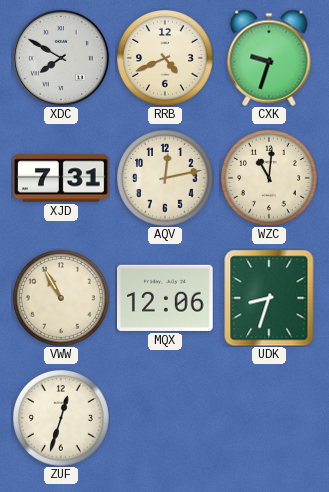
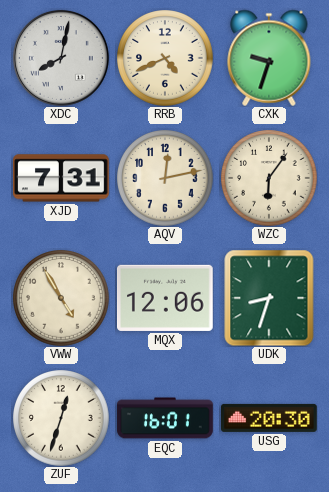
XDC: 7:50 -> 8:02 (61, 58)
WZC: 11:01 -> 6:06 (269, 178)
VWW: 10:55 -> 4:55 (61, 298)
EQC: none -> 16:01 (165, 418)
USG: none -> 20:30 (270, 418)
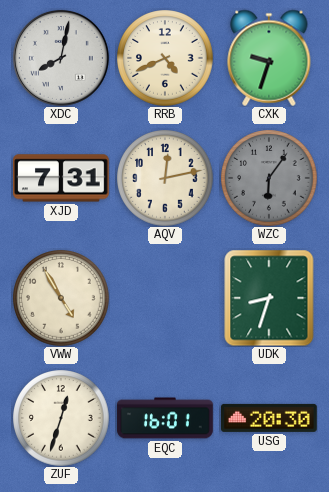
WZC dial: cream -> grey (269, 178)
MQX: 12:06 -> none (166, 298)
